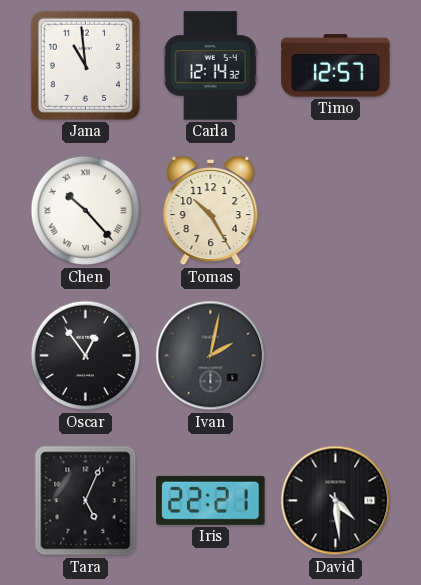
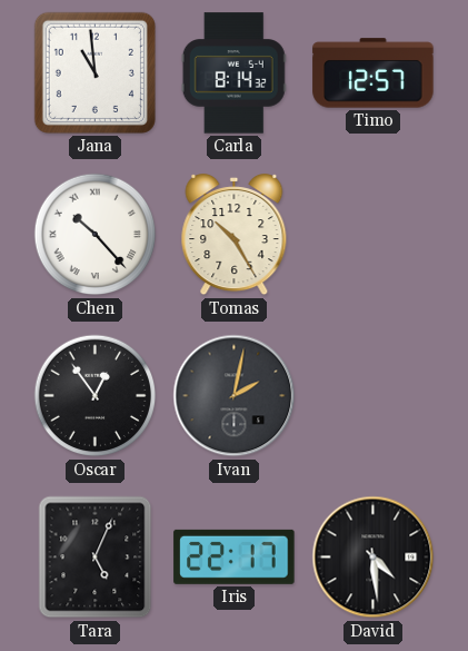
Carla: 12:14 -> 8:14 (233, 73)
Iris: 22:21 -> 22:17 (235, 556)
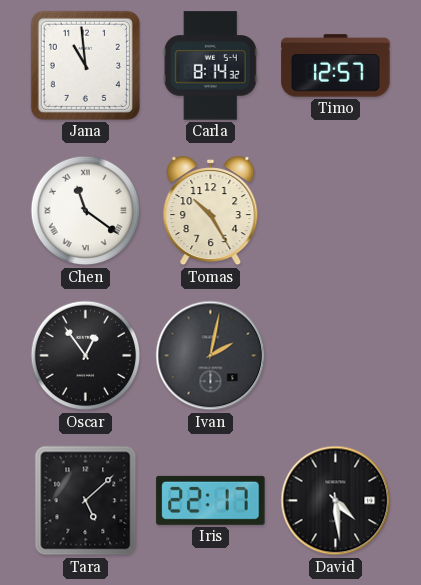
Chen: 10:23 -> 11:21 (86, 211)
Tara: 5:04 -> 5:08 (86, 501)
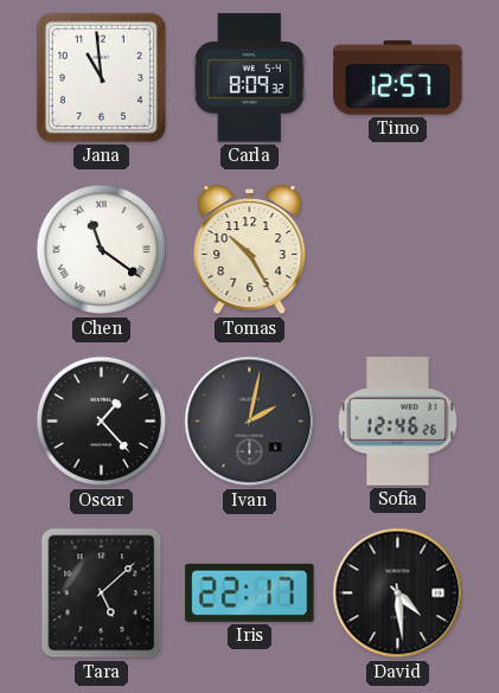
Carla: 8:14 -> 8:09 (249, 78)
Oscar: 12:54 -> 1:23 (102, 422)
Sofia: none -> 12:46 (398, 422)
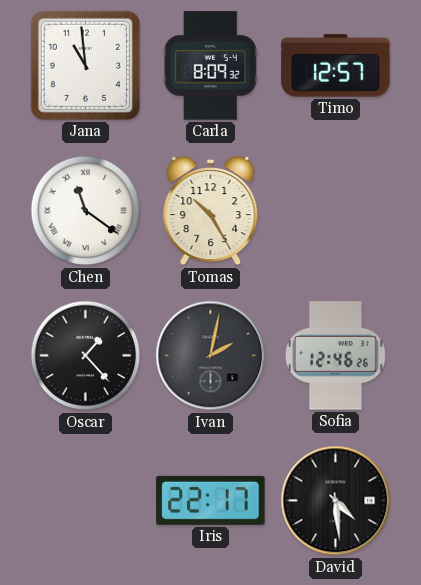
Tara: 5:08 -> none (102, 593)
